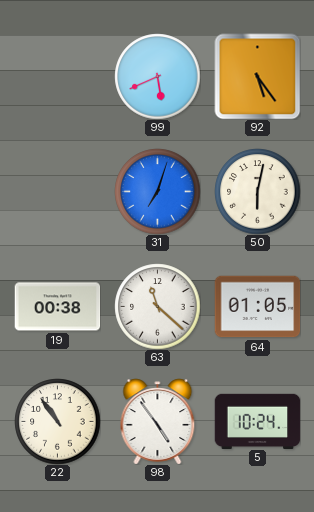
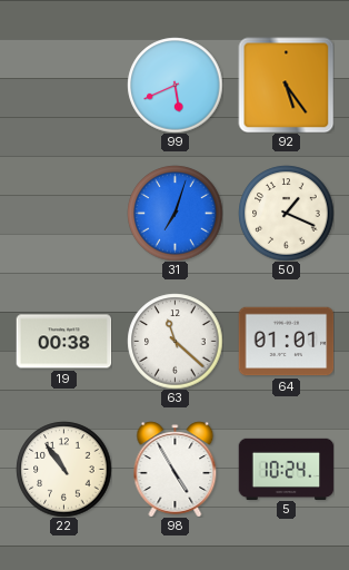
50: 6:02 -> 1:19 (286, 213)
64: 01:05 -> 01:01 (286, 342)
98: 4:54 -> 4:55 (176, 469)
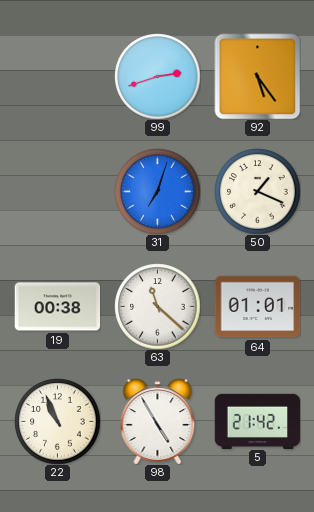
99: 5:41 -> 2:42 (157, 76)
22: 10:54 -> 10:56 (57, 421)
5: 10:24 -> 21:42 (257, 421)
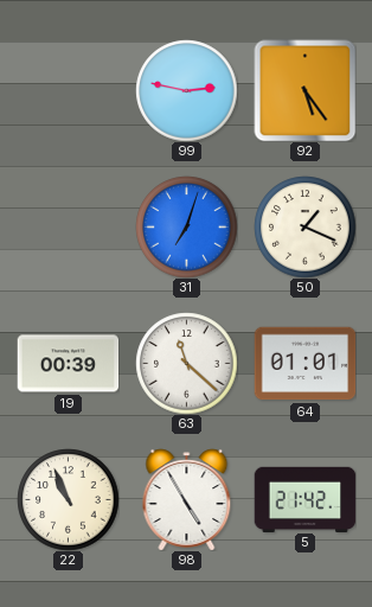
99: 2:42 -> 2:47 (186, 90)
19: 00:38 -> 00:39 (68, 364)
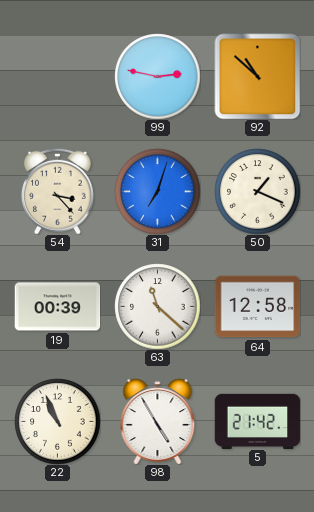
92: 5:24 -> 10:52 (257, 76)
54: none -> 3:23 (58, 191)
64: 01:01 -> 12:58 (257, 307)
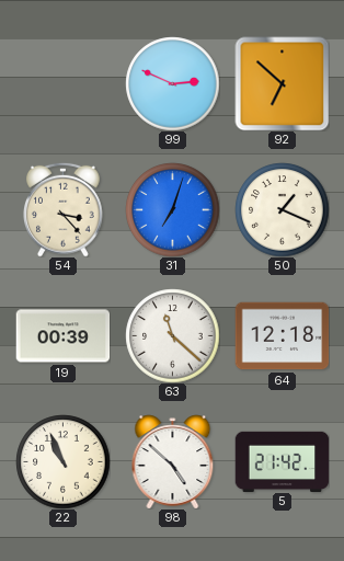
99: 2:47 -> 2:49 (172, 83)
92: 10:52 -> 6:52 (282, 83)
64: 12:58 -> 12:18 (282, 336)
98: 4:55 -> 4:52 (173, 461)
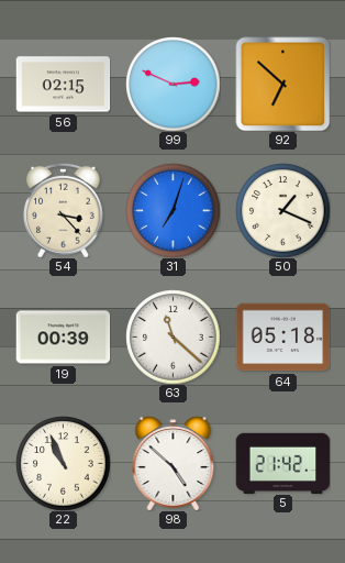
56: none -> 02:15 (63, 85)
64: 12:18 -> 05:18 (282, 338)
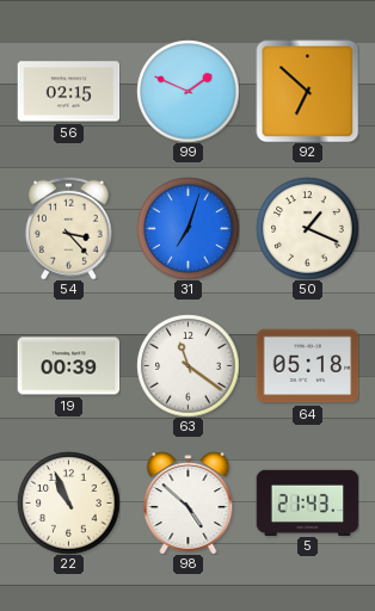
99: 2:49 -> 1:49 (187, 91)
63: 11:22 -> 11:21 (187, 365)
5: 21:42 -> 21:43 (307, 502)
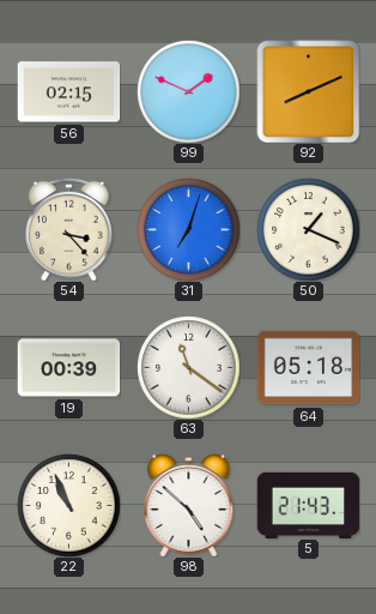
92: 6:52 -> 8:11 (308, 91)
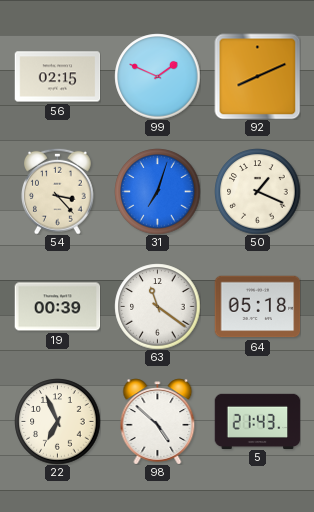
22: 10:56 -> 6:56 (57, 421)
